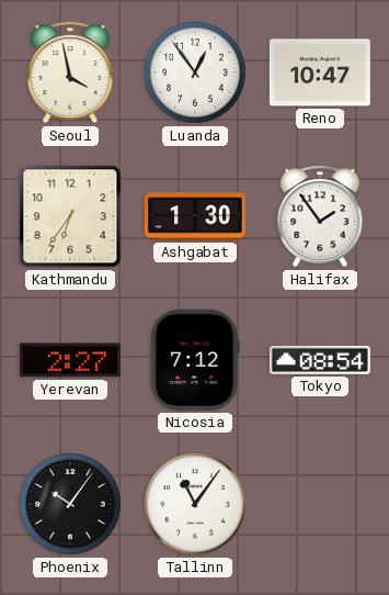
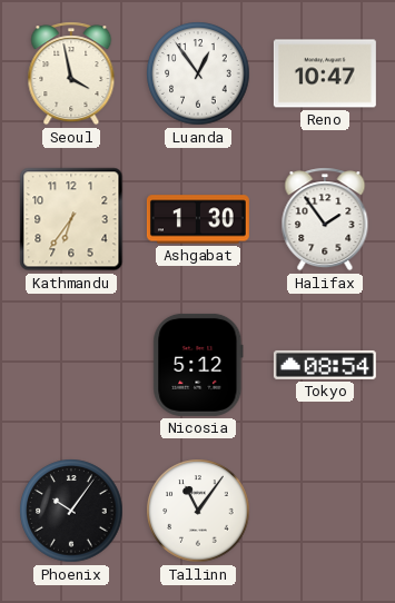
Yerevan: 2:27 -> none (70, 360)
Nicosia: 7:12 -> 5:12 (198, 365)
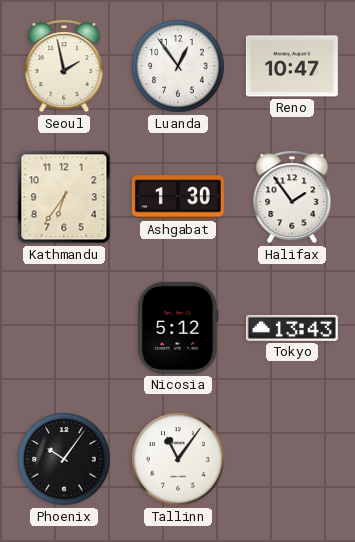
Seoul: 3:58 -> 1:58 (64, 66)
Tokyo: 08:54 -> 13:43 (292, 328)
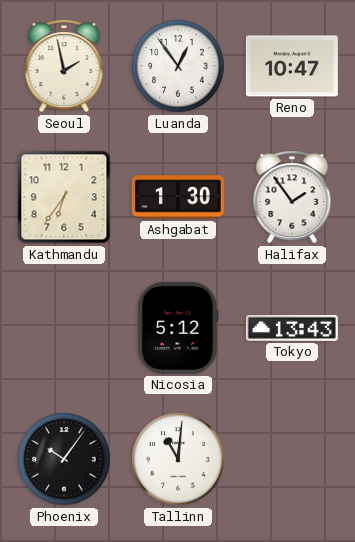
Tallinn: 11:06 -> 11:01 (178, 459)
